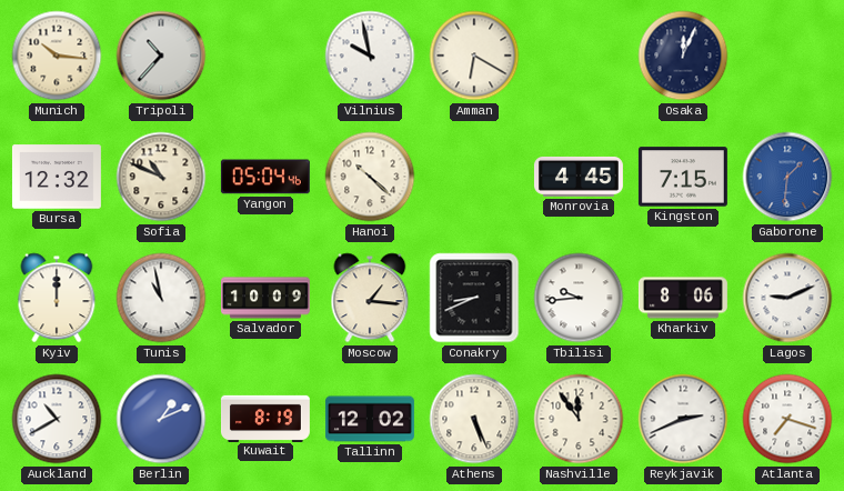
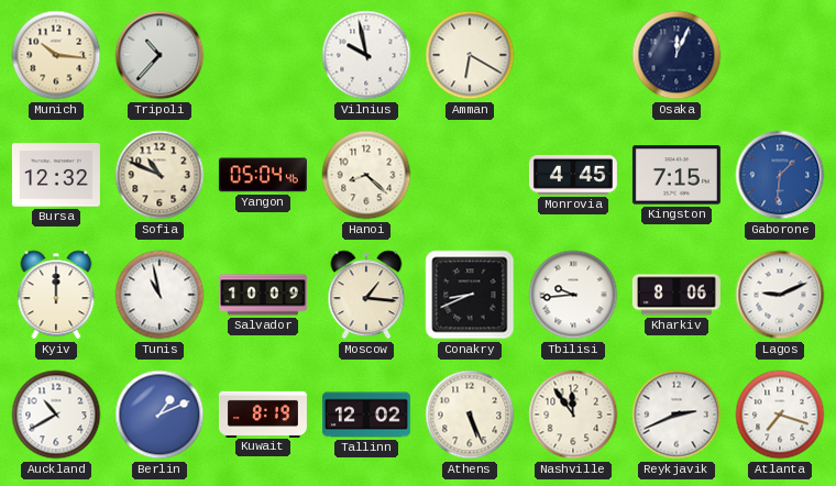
Hanoi: 10:22 -> 8:22 (366, 175)
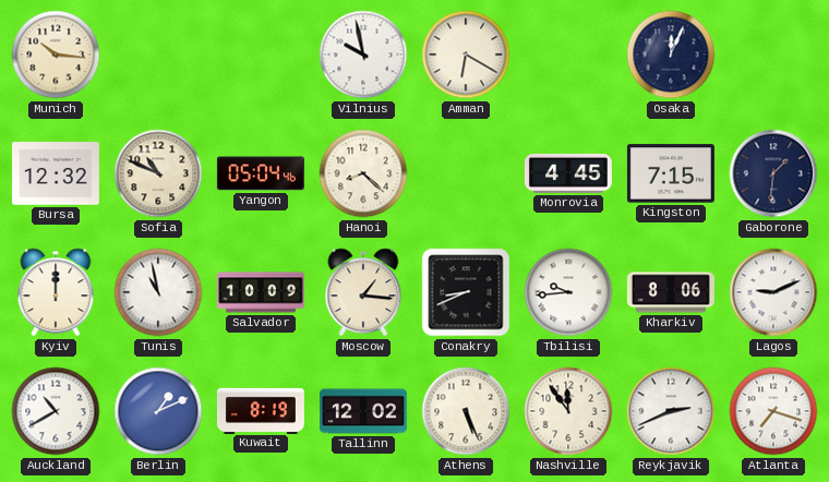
Tripoli: 10:37 -> none (159, 55)
Gaborone dial: blue -> navy (773, 173)
